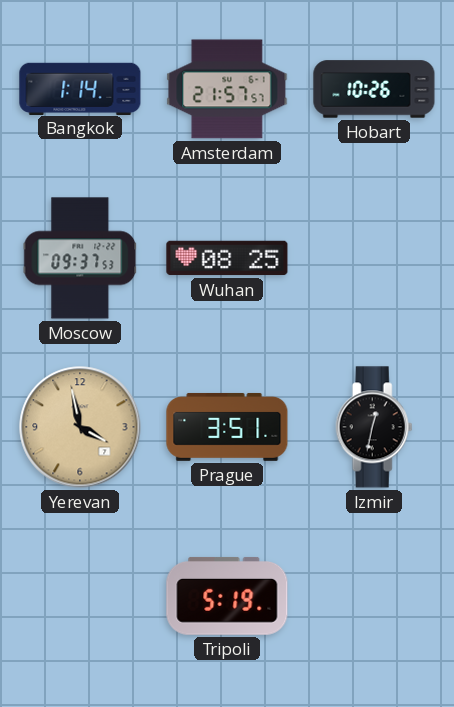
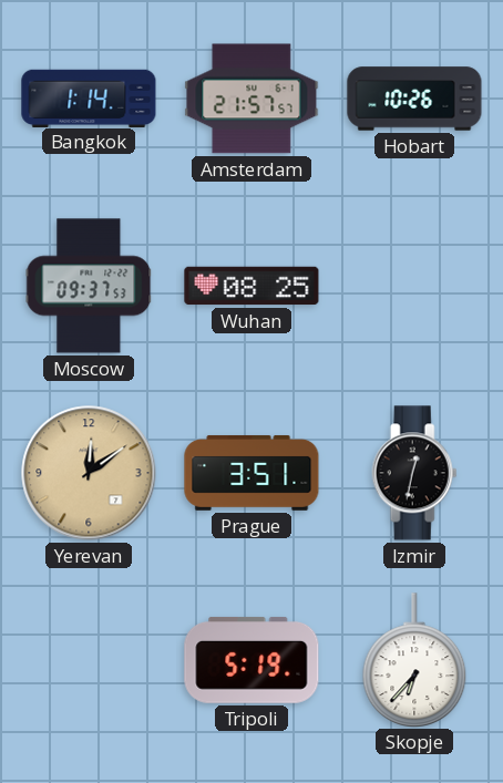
Yerevan: 3:58 -> 12:09 (89, 473)
Skopje: none -> 6:37 (414, 660)
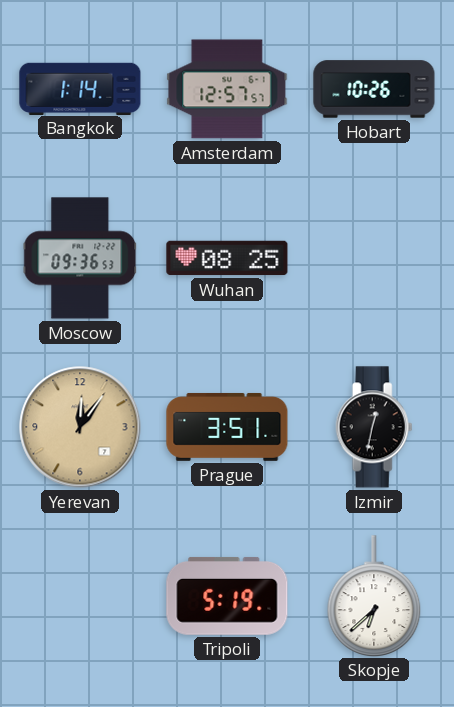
Amsterdam: 21:57 -> 12:57 (227, 89)
Moscow: 09:37 -> 09:36 (80, 258)
Yerevan: 12:09 -> 12:06 (80, 427)
Skopje: 6:37 -> 6:38 (374, 596)
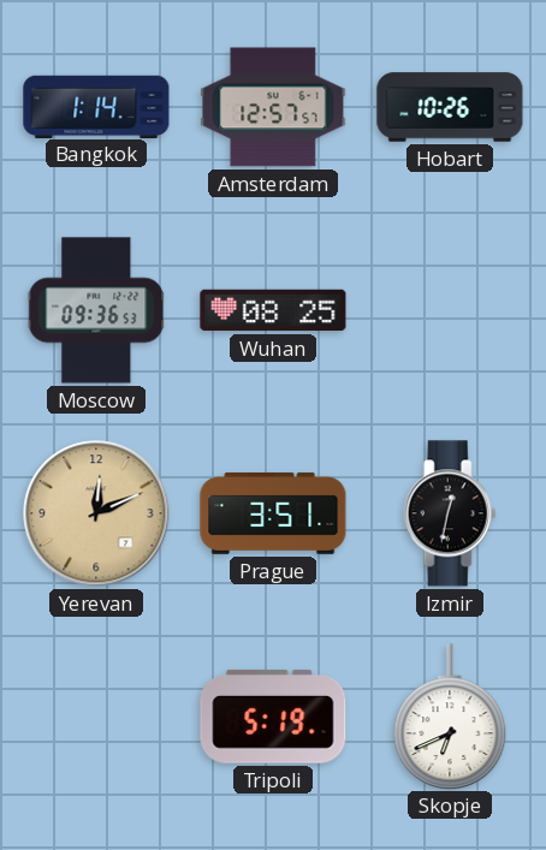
Yerevan: 12:06 -> 12:11 (96, 513)
Skopje: 6:38 -> 6:41 (450, 717)
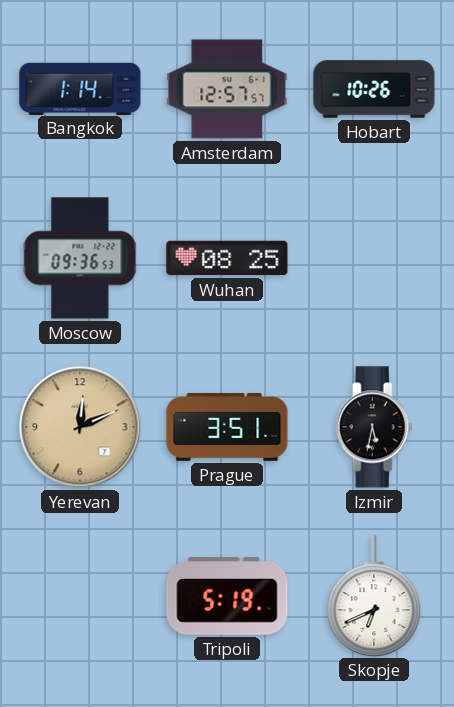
Izmir: 12:32 -> 5:32 (374, 427)
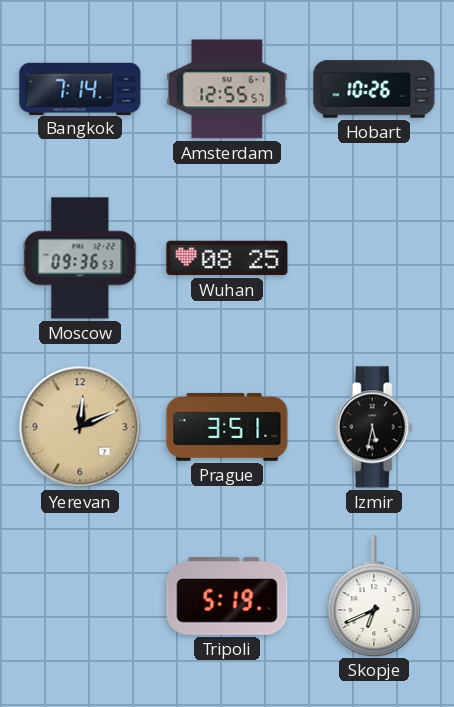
Bangkok: 1:14 -> 7:14 (80, 88)
Amsterdam: 12:57 -> 12:55 (227, 89)
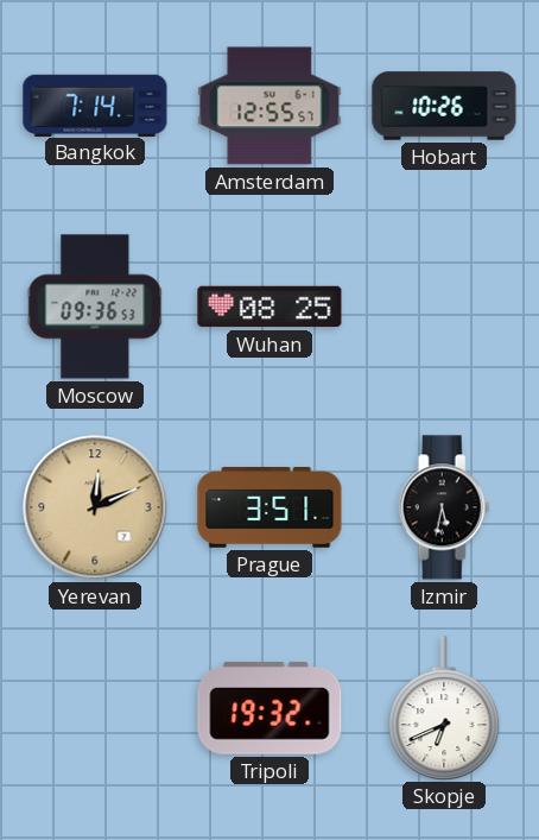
Tripoli: 5:19 -> 19:32 (269, 708)
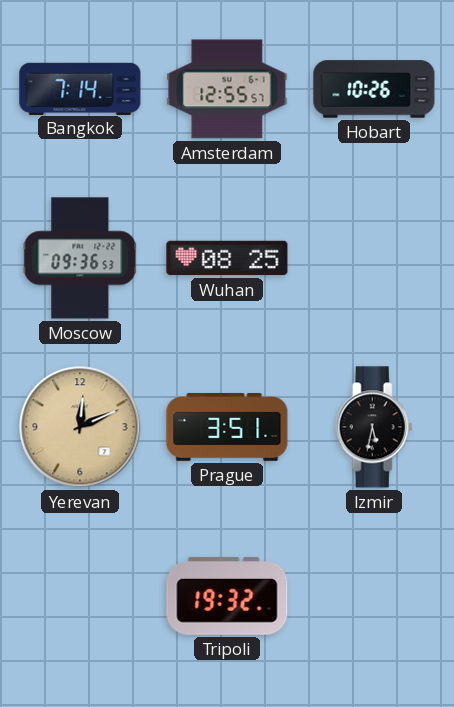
Skopje: 6:41 -> none (444, 708)
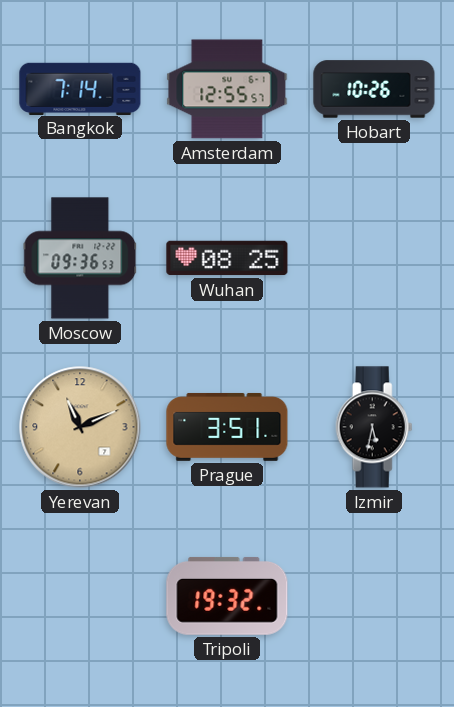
Yerevan: 12:11 -> 11:11 (80, 427)
